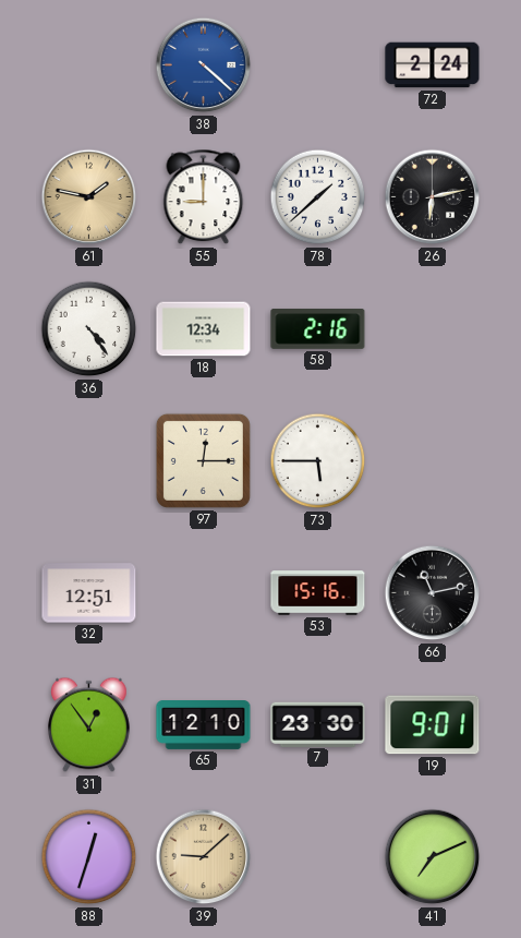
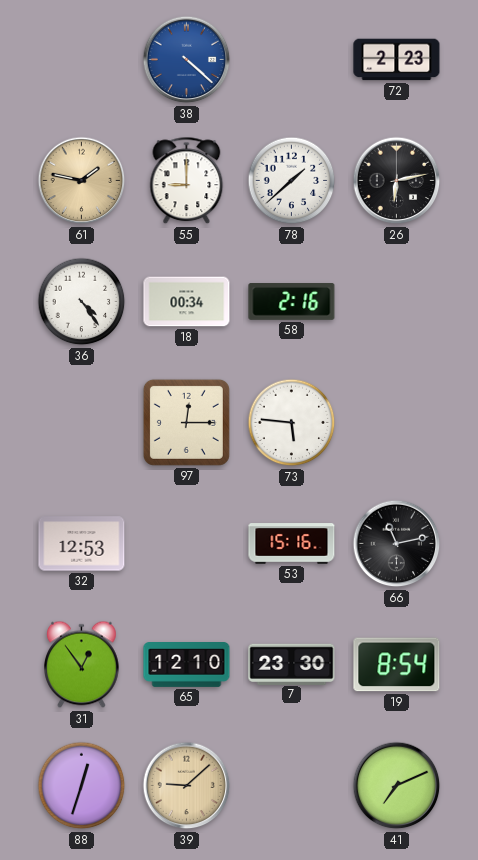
72: 2:24 -> 2:23 (397, 60)
18: 12:34 -> 00:34 (187, 302)
73: 5:45 -> 5:46 (292, 423)
32: 12:51 -> 12:53 (82, 544)
19: 9:01 -> 8:54 (397, 665)
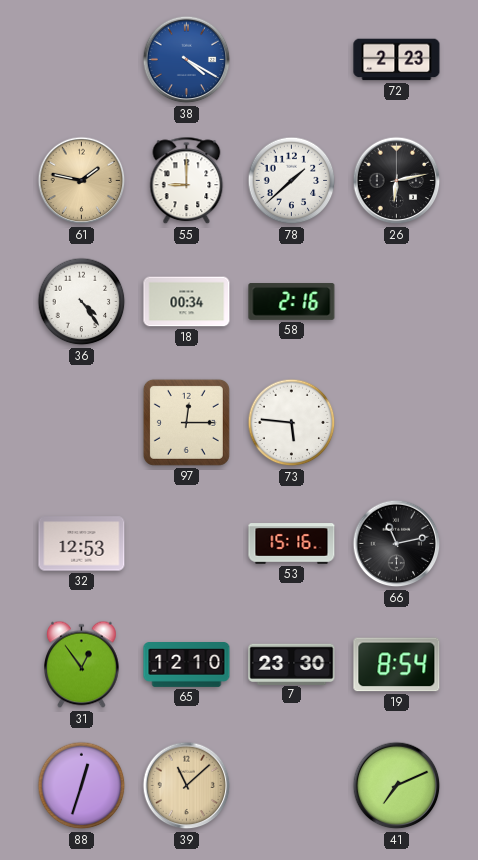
38: 4:22 -> 4:20 (187, 60)
39: 9:08 -> 11:08 (187, 786)
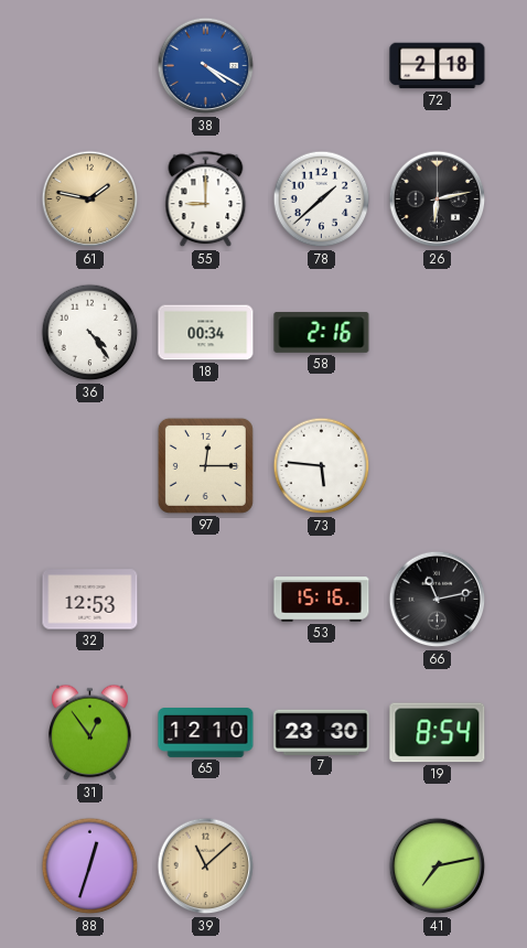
72: 2:23 -> 2:18 (438, 66)
41: 7:11 -> 7:13 (438, 866)
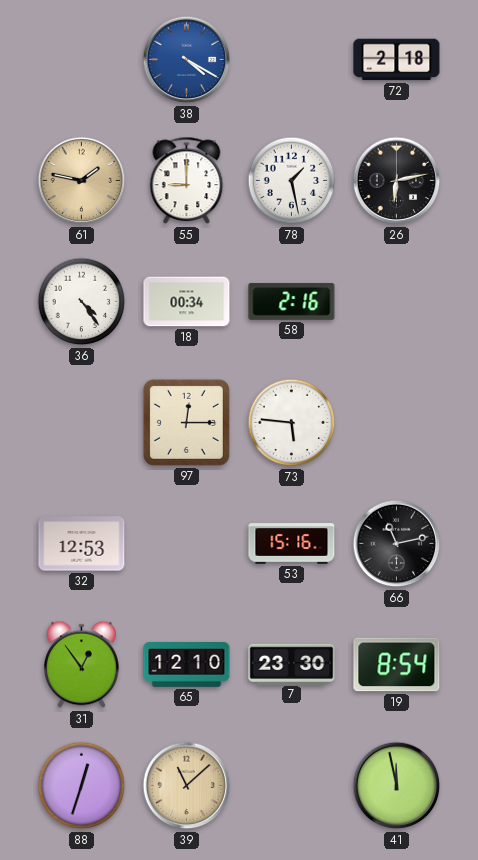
78: 1:38 -> 1:28 (292, 181)
41: 7:13 -> 11:58 (397, 786)
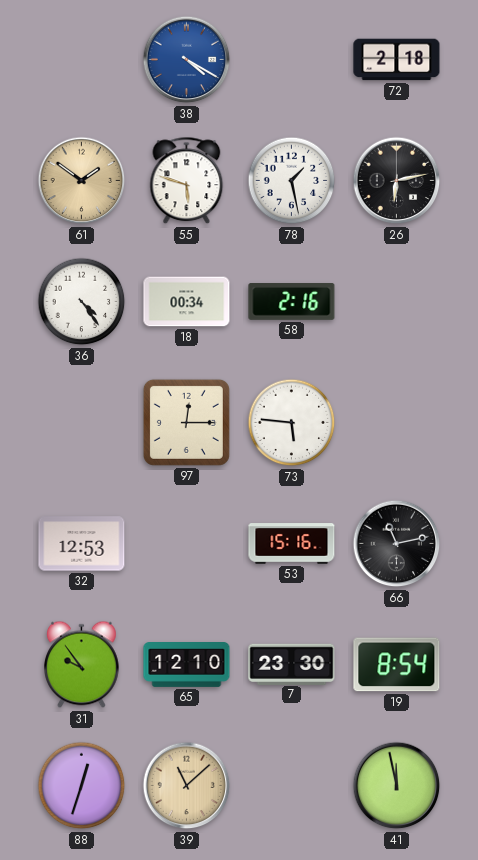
61: 1:47 -> 1:51 (82, 181)
55: 9:00 -> 5:48 (187, 181)
31: 12:54 -> 9:54 (82, 665)
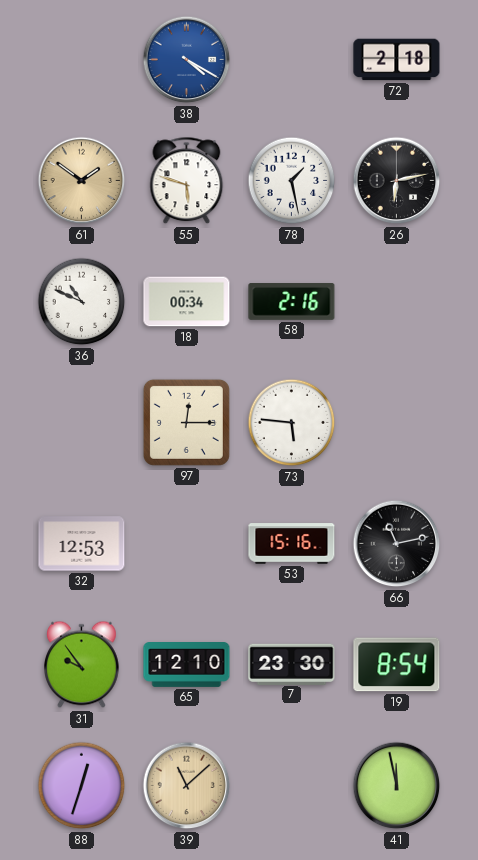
36: 4:24 -> 10:49 (82, 302)
